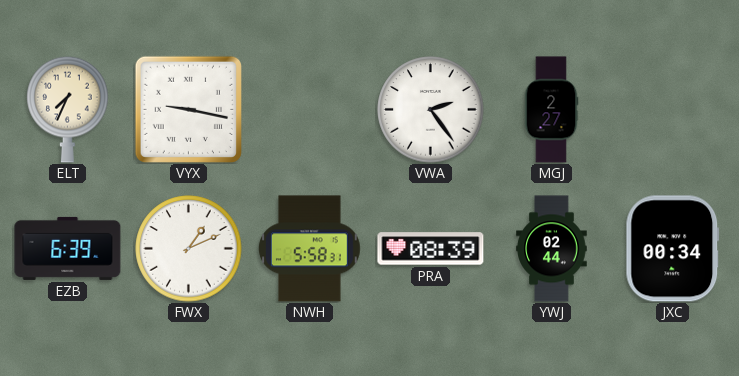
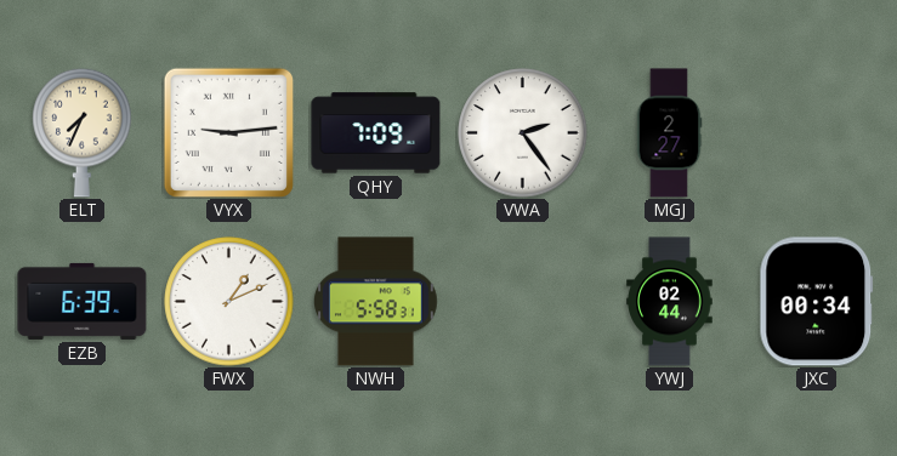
VYX: 9:17 -> 9:14 (228, 132)
QHY: none -> 7:09 (376, 133)
PRA: 08:39 -> none (431, 249)
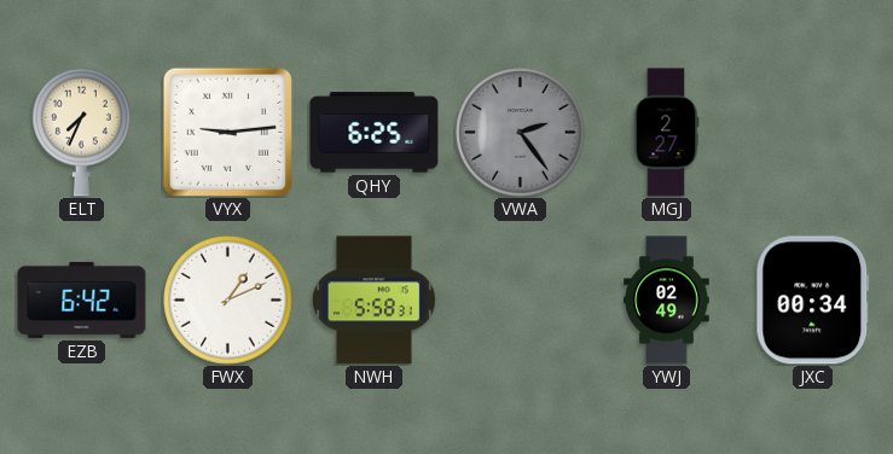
QHY: 7:09 -> 6:25 (375, 133)
VWA dial: white -> grey (521, 133)
EZB: 6:39 -> 6:42 (82, 299)
YWJ: 02:44 -> 02:49 (667, 301)
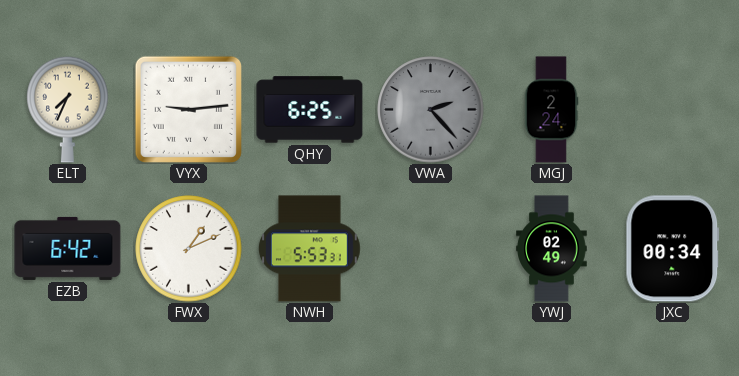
VWA: 2:24 -> 2:23 (431, 110)
MGJ: 2:27 -> 2:24 (551, 110)
NWH: 5:58 -> 5:53 (310, 249)
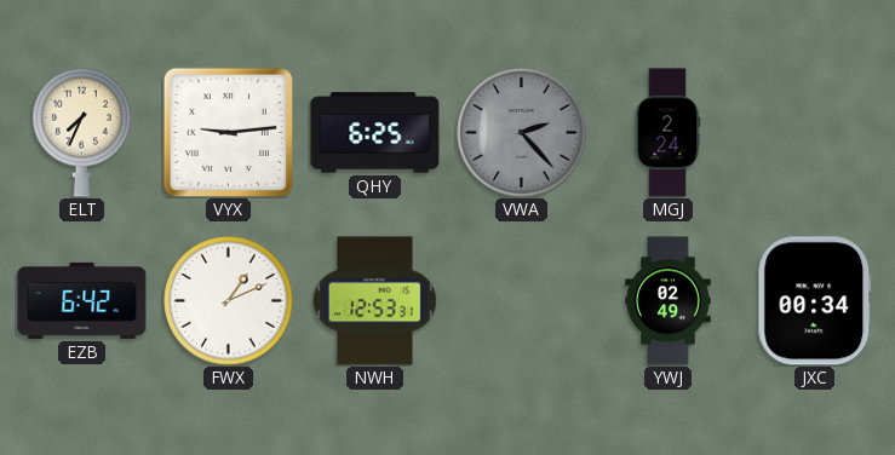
NWH: 5:53 -> 12:53 (375, 301)
